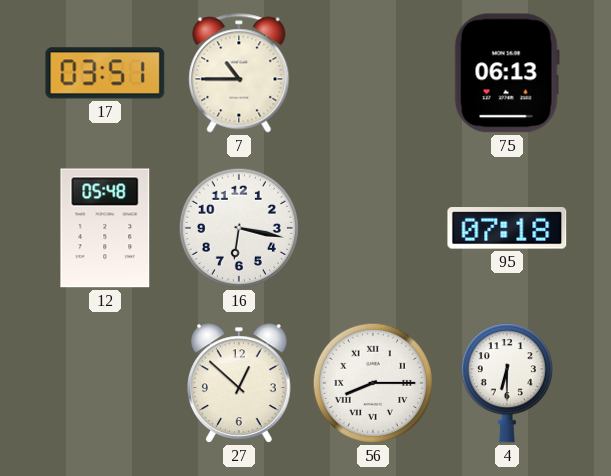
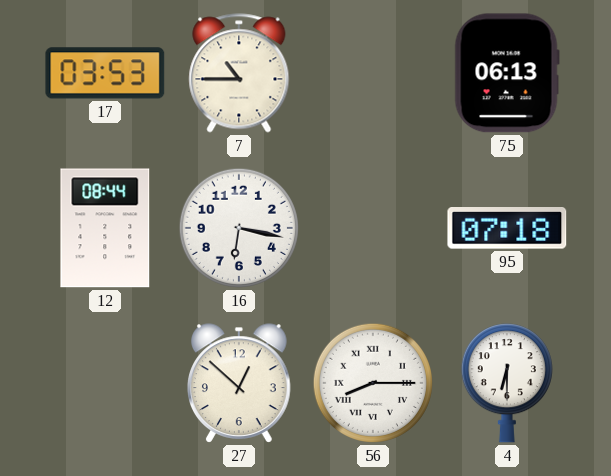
17: 03:51 -> 03:53 (105, 73)
12: 05:48 -> 08:44 (105, 228)
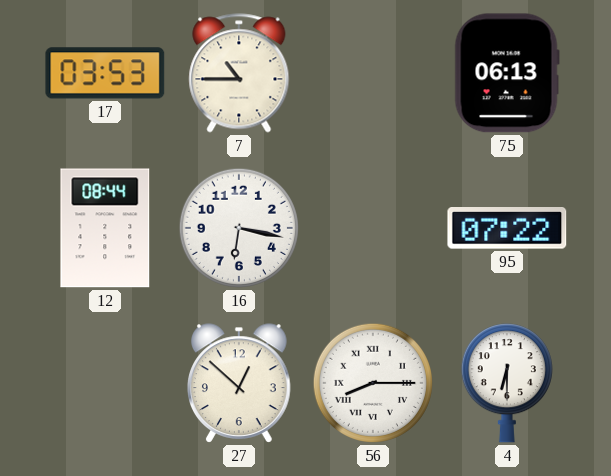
95: 07:18 -> 07:22 (507, 228)
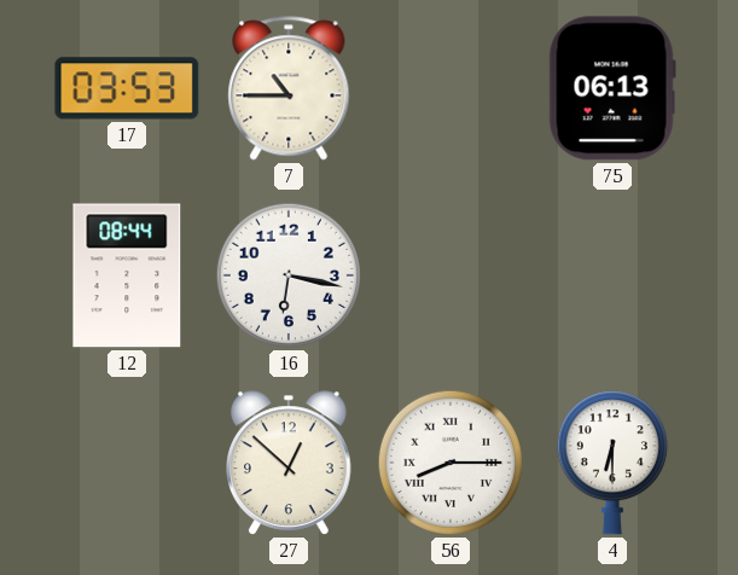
95: 07:22 -> none (507, 228)
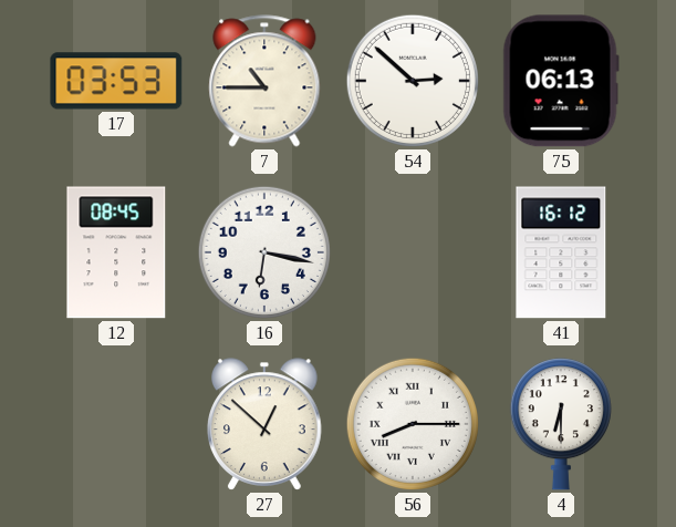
54: none -> 2:52 (413, 81)
12: 08:44 -> 08:45 (116, 252)
41: none -> 16:12 (561, 252)
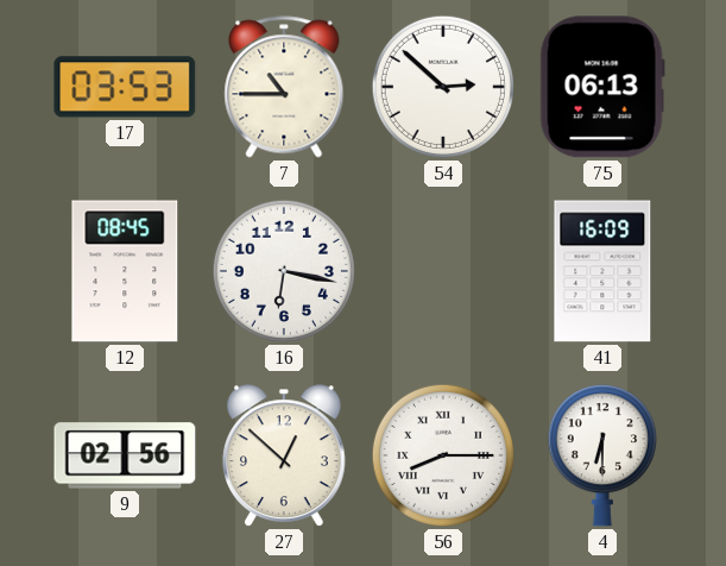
41: 16:12 -> 16:09 (602, 271)
9: none -> 02:56 (125, 455)
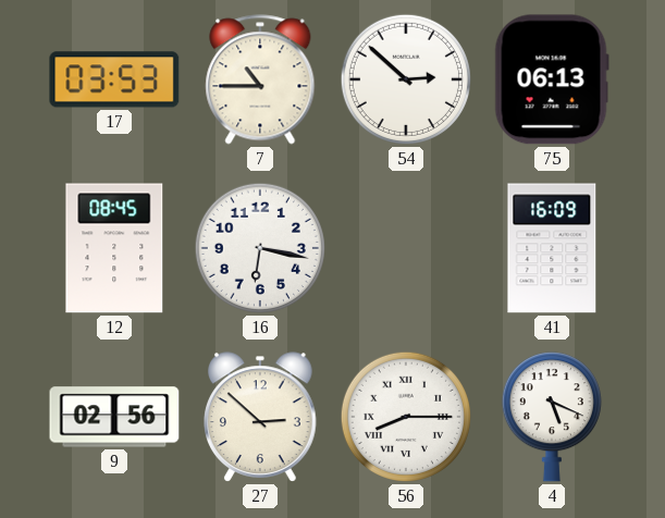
27: 12:52 -> 2:52 (261, 417)
4: 6:30 -> 5:19 (552, 417)
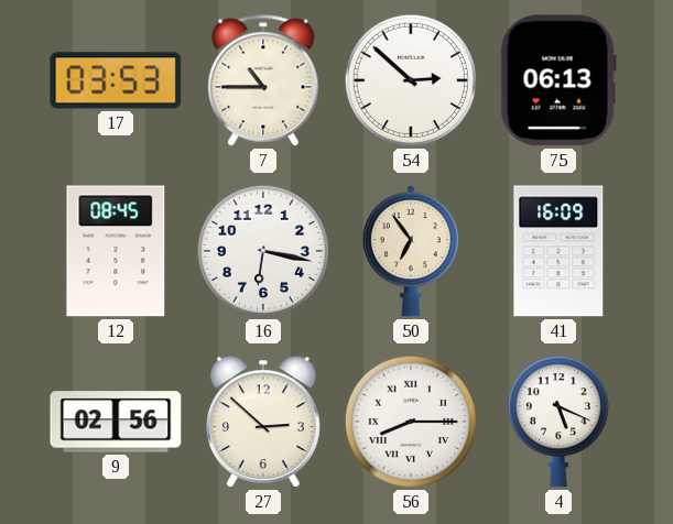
50: none -> 6:54 (411, 251)
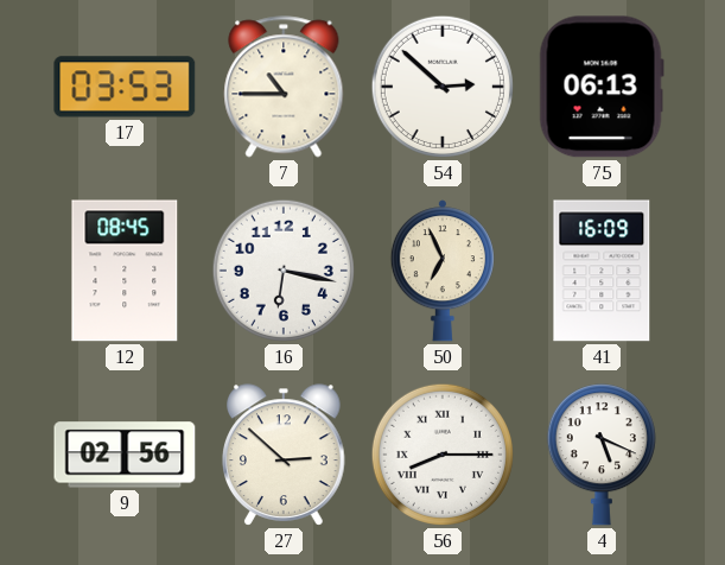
50: 6:54 -> 6:56 (443, 271)
